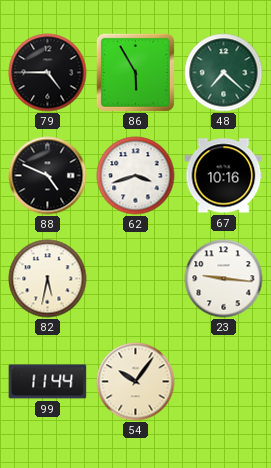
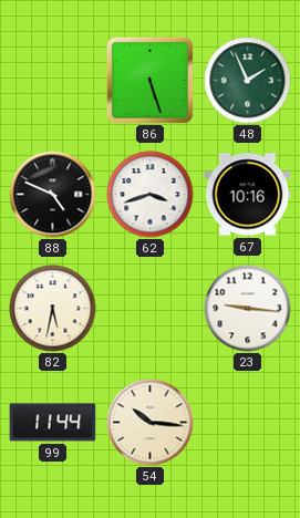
79: 4:45 -> none (48, 73)
86: 5:55 -> 5:27 (149, 80)
48: 7:22 -> 1:56 (248, 81)
54: 10:06 -> 10:16 (151, 423)
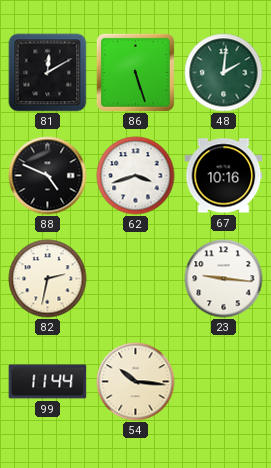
81: none -> 12:10 (48, 73)
48: 1:56 -> 2:01 (224, 73)
82: 5:32 -> 2:32 (48, 279)
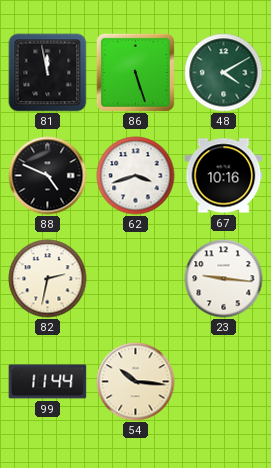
81: 12:10 -> 11:58 (48, 73)
48: 2:01 -> 4:10 (224, 73)
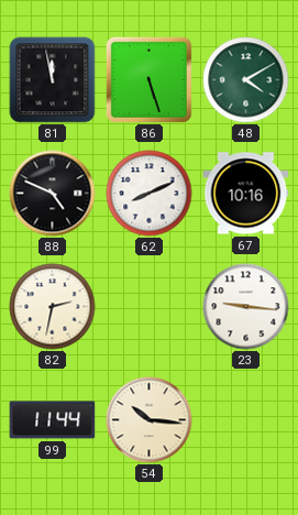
62: 3:42 -> 8:11 (150, 194)
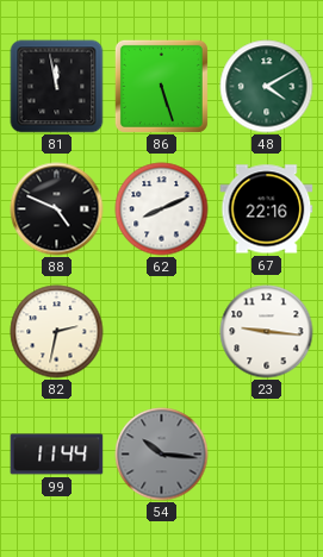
67: 10:16 -> 22:16 (267, 209)
54 dial: cream -> grey (162, 455)
